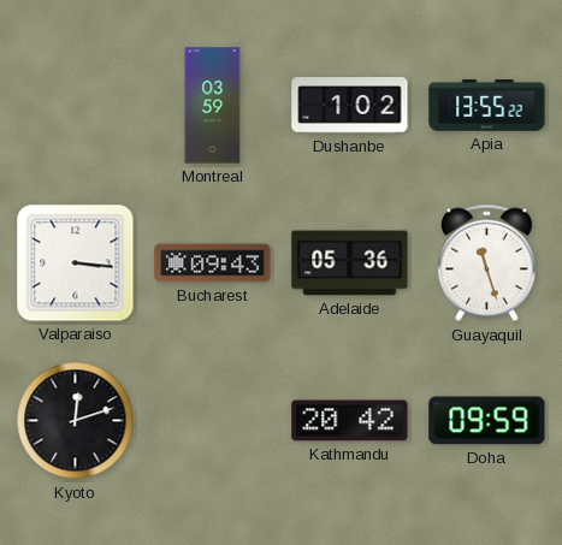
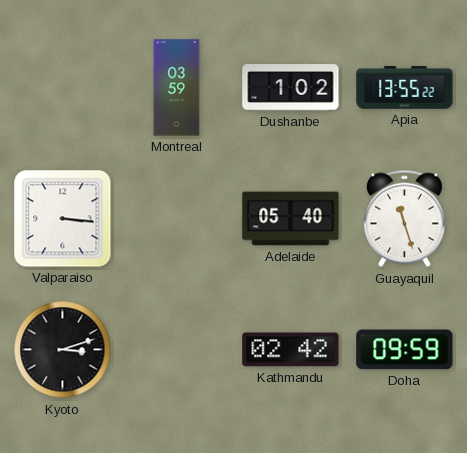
Bucharest: 09:43 -> none (213, 263)
Adelaide: 05:36 -> 05:40 (291, 219)
Kyoto: 12:12 -> 3:12 (63, 350)
Kathmandu: 20:42 -> 02:42 (291, 350)
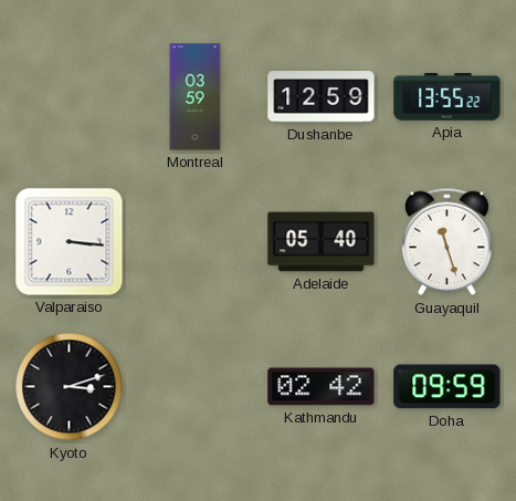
Dushanbe: 1:02 -> 12:59 (322, 97)
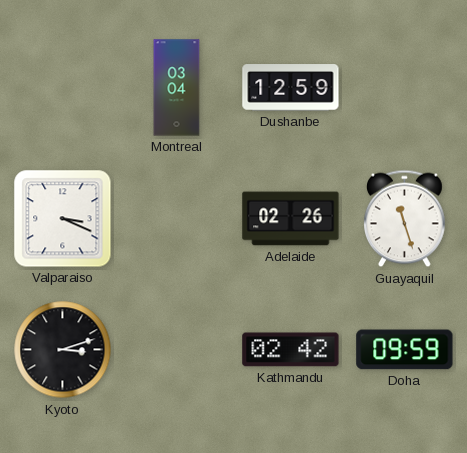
Montreal: 03:59 -> 03:04 (177, 88)
Apia: 13:55 -> none (447, 97)
Valparaiso: 3:16 -> 3:19 (63, 219)
Adelaide: 05:40 -> 02:26 (291, 219)
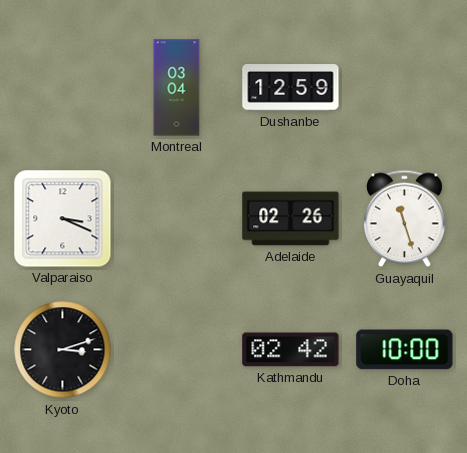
Doha: 09:59 -> 10:00 (405, 350)
